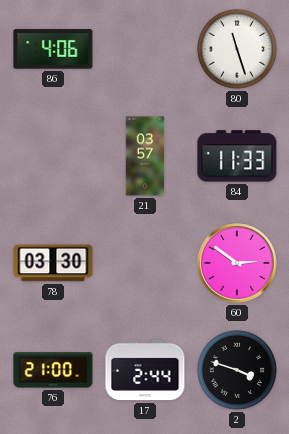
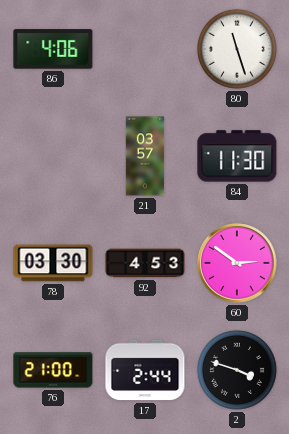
84: 11:33 -> 11:30 (237, 156)
92: none -> 4:53 (145, 263)
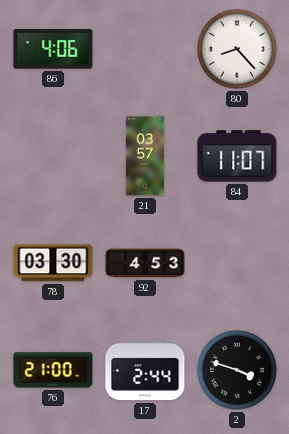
80: 11:27 -> 8:23 (237, 49)
84: 11:30 -> 11:07 (237, 156)
60: 2:51 -> none (237, 263)
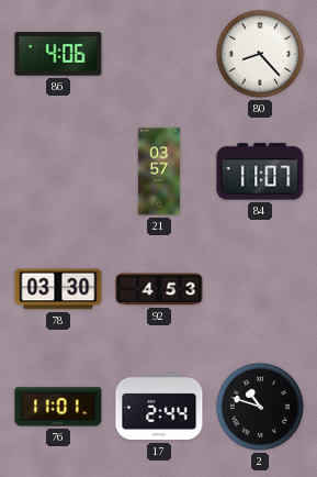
76: 21:00 -> 11:01 (58, 407)
2: 3:48 -> 10:48 (260, 407)
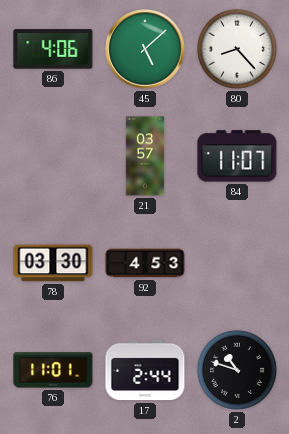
45: none -> 5:08 (145, 49)
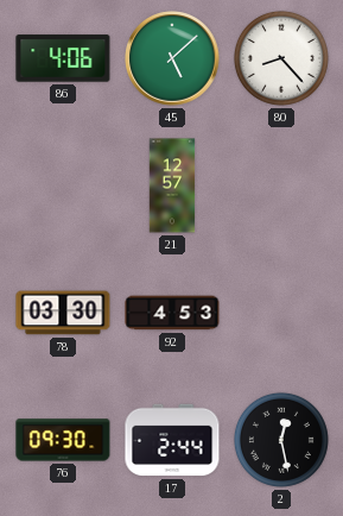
21: 03:57 -> 12:57 (172, 185)
84: 11:07 -> none (237, 156)
76: 11:01 -> 09:30 (63, 440)
2: 10:48 -> 12:28 (281, 440)
